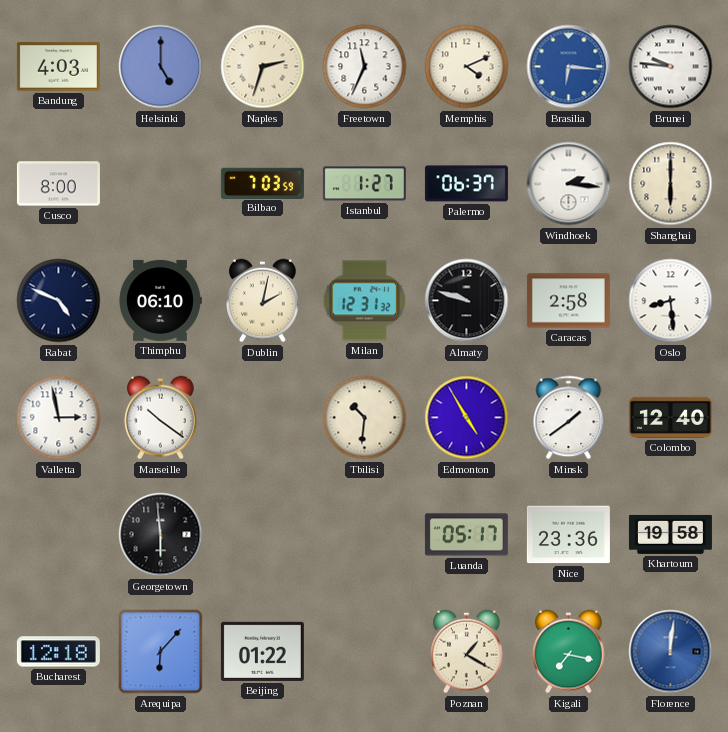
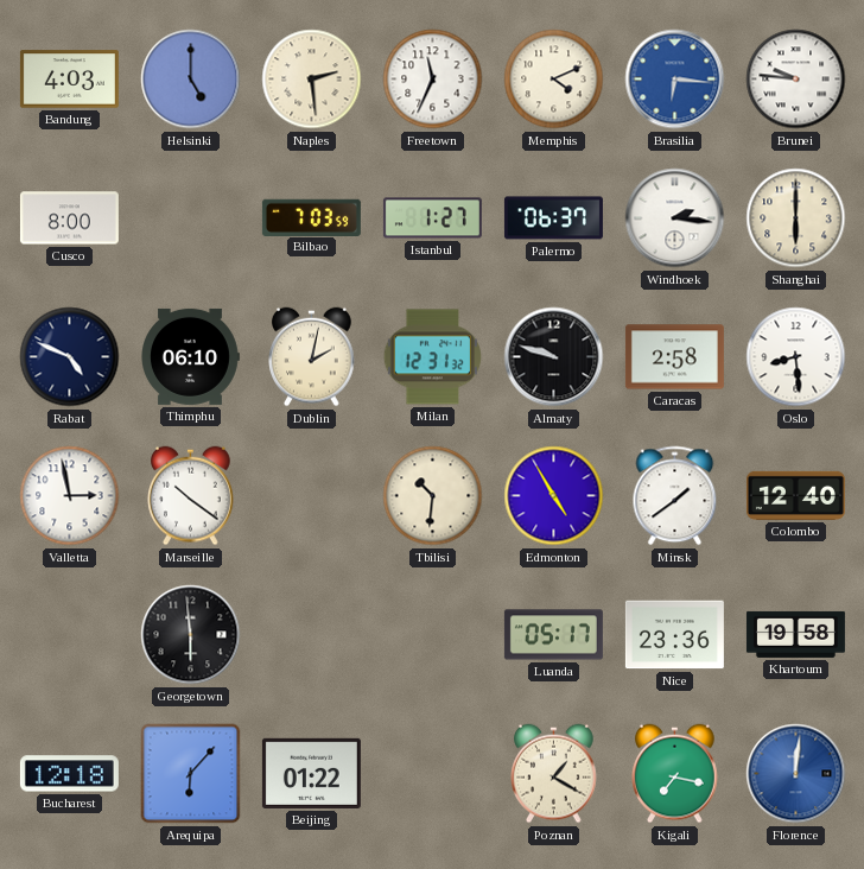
Naples: 2:33 -> 2:29 (312, 80)
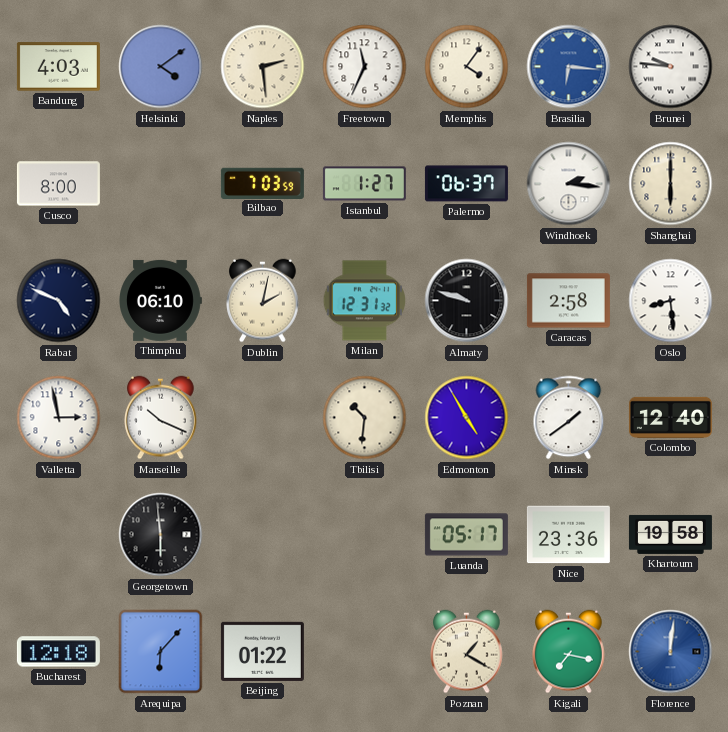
Helsinki: 5:00 -> 4:09 (161, 67)
Memphis: 4:11 -> 4:06 (467, 67)
Marseille: 10:21 -> 10:19 (161, 418)
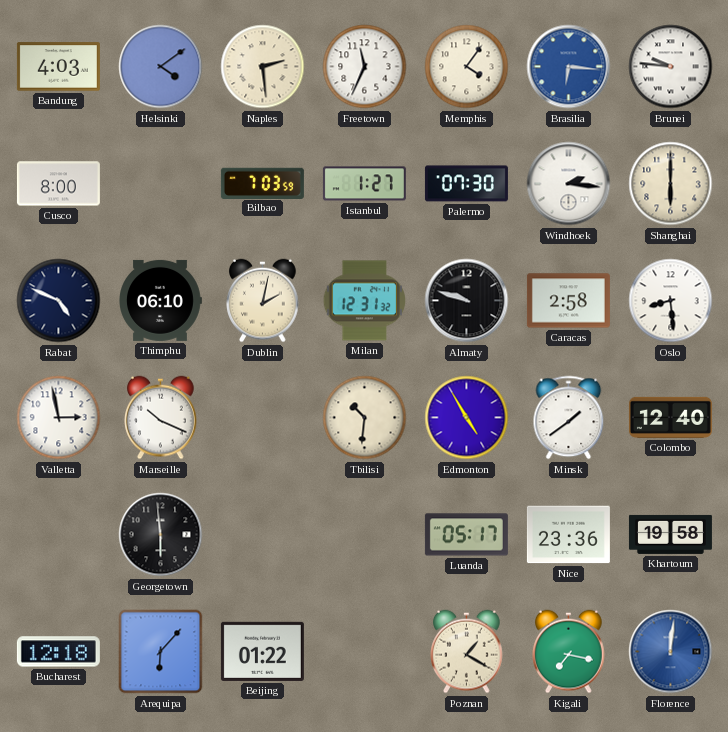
Palermo: 06:37 -> 07:30 (466, 184)
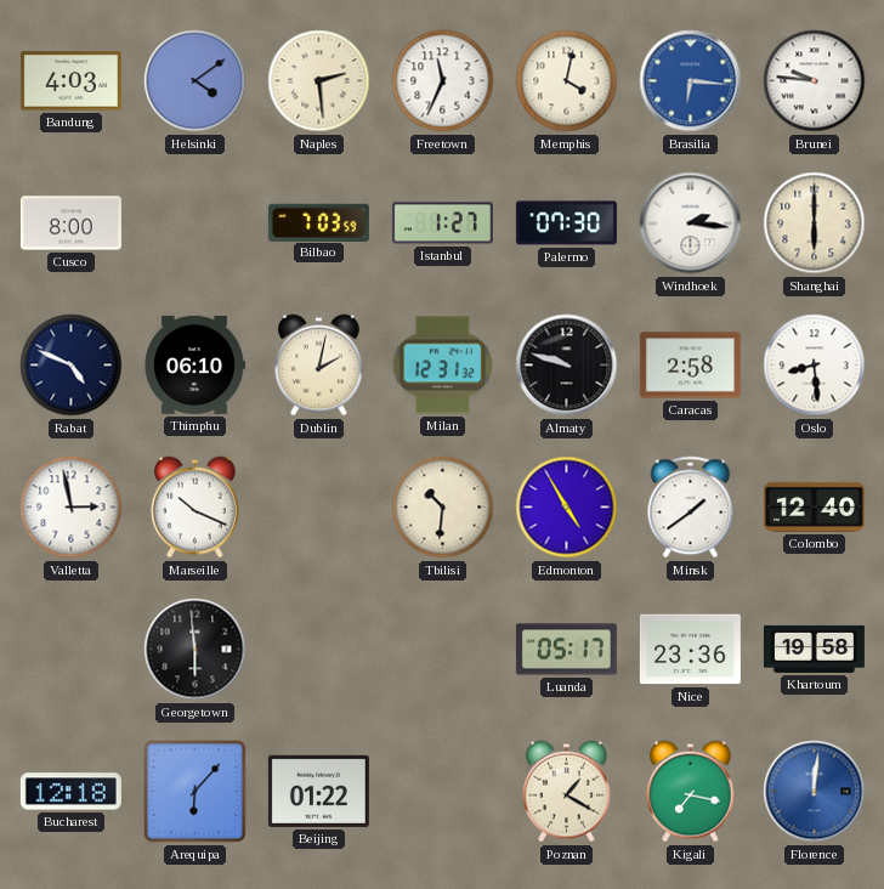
Memphis: 4:06 -> 4:02 (567, 81)
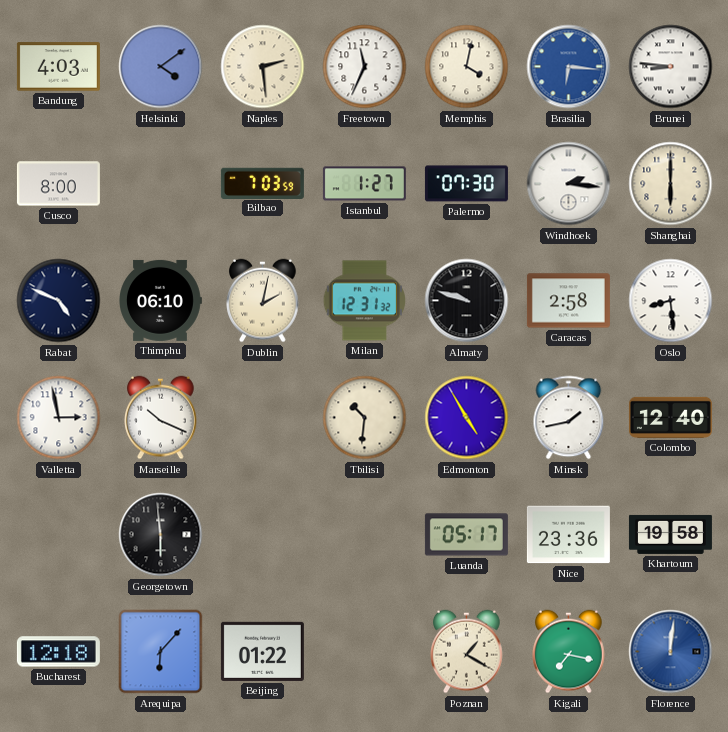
Brunei: 9:46 -> 8:46 (671, 67)
Minsk: 1:39 -> 1:43 (569, 418)
